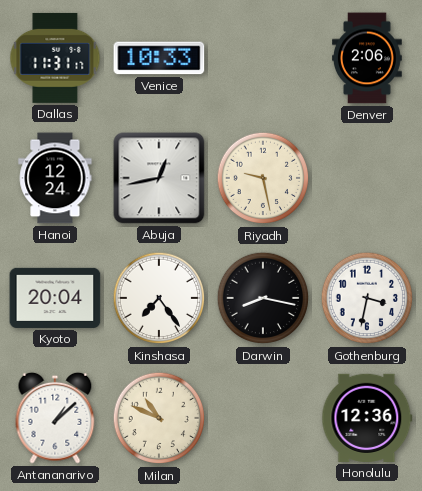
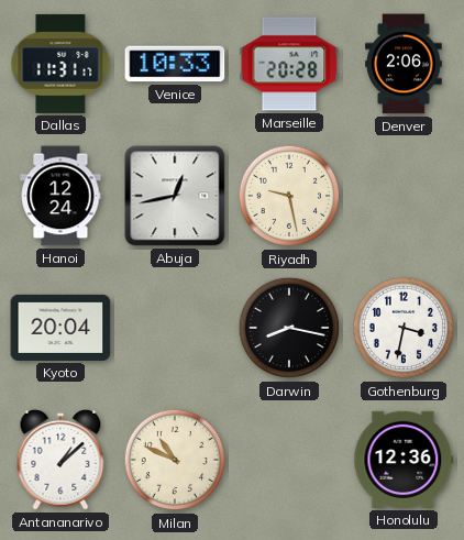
Marseille: none -> 20:28 (289, 64)
Kinshasa: 7:24 -> none (159, 298)
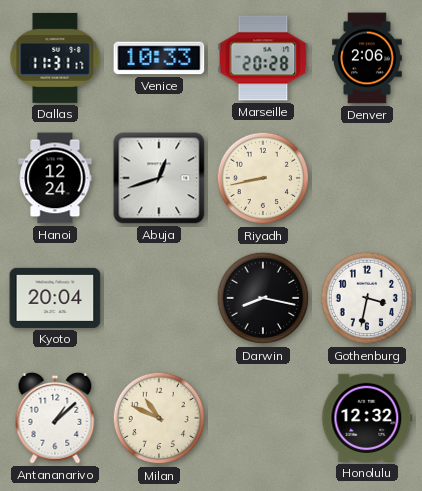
Abuja: 12:43 -> 12:42 (159, 178)
Riyadh: 9:28 -> 8:43 (263, 178)
Honolulu: 12:36 -> 12:32 (367, 418)
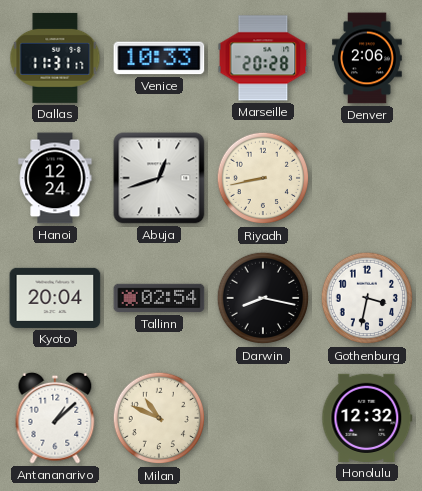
Tallinn: none -> 02:54 (159, 298)
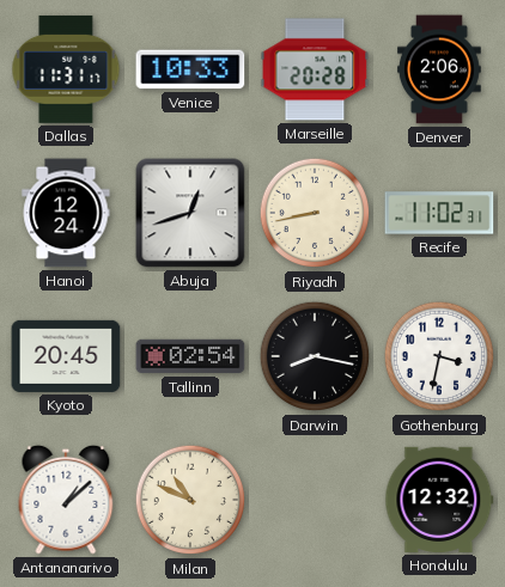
Recife: none -> 11:02 (439, 213)
Kyoto: 20:04 -> 20:45 (66, 356)
